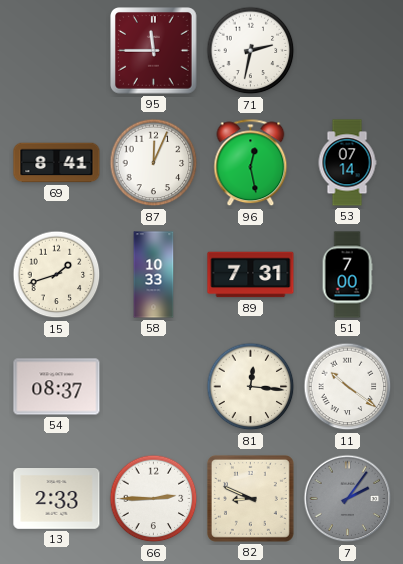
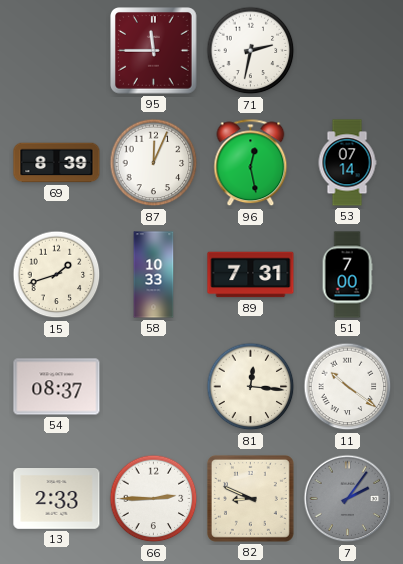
69: 8:41 -> 8:39 (57, 163)
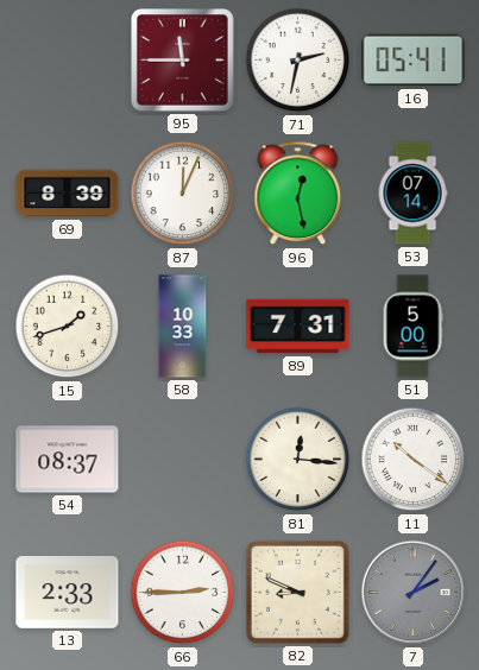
16: none -> 05:41 (414, 61)
51: 7:00 -> 5:00 (412, 327)
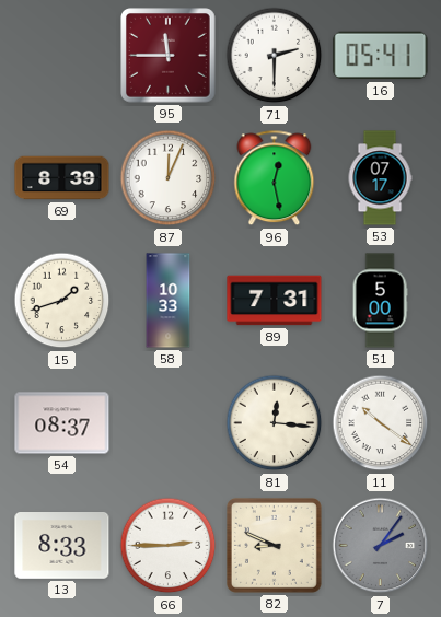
71: 2:32 -> 2:30 (275, 56)
53: 07:14 -> 07:17 (380, 178)
13: 2:33 -> 8:33 (62, 546)
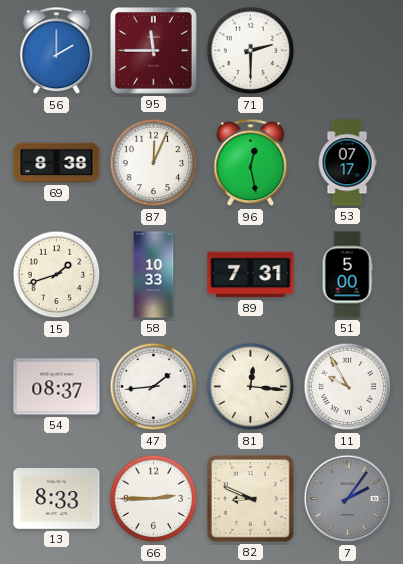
56: none -> 2:00 (57, 51)
16: 05:41 -> none (381, 56)
69: 8:39 -> 8:38 (57, 163)
47: none -> 1:44 (154, 387)
11: 10:21 -> 9:55 (348, 387)
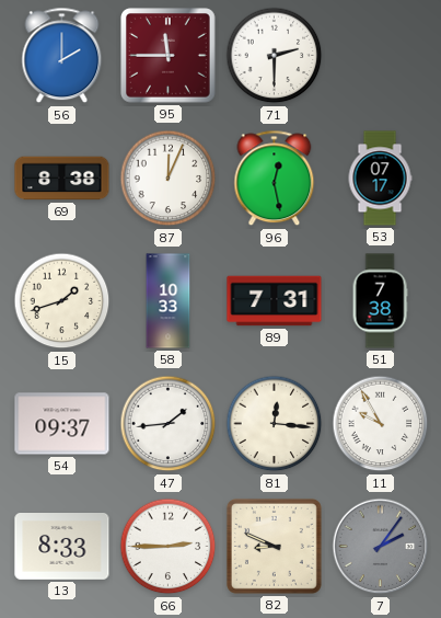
51: 5:00 -> 7:38 (380, 301)
54: 08:37 -> 09:37 (62, 424)
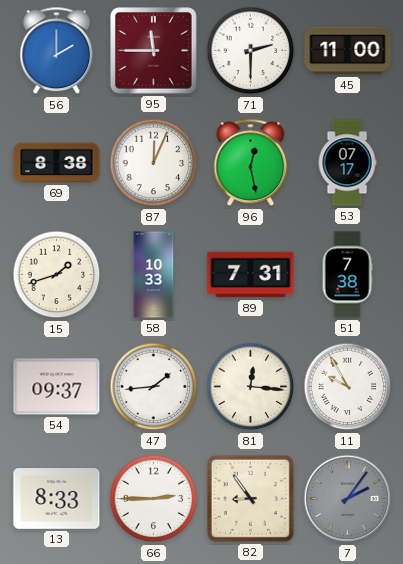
45: none -> 11:00 (348, 51)
82: 8:49 -> 8:54 (250, 498)
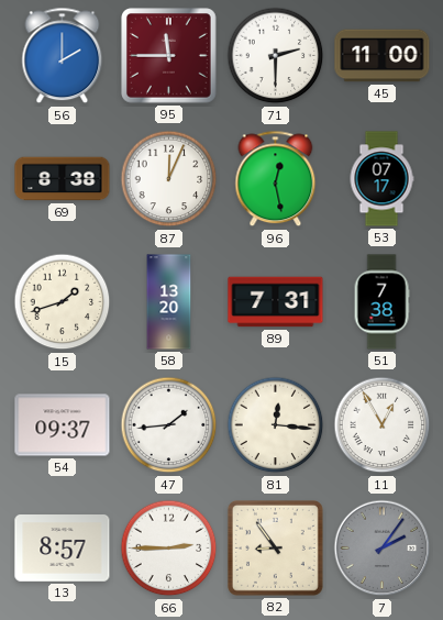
58: 10:33 -> 13:20 (169, 302)
11: 9:55 -> 12:55 (383, 425)
13: 8:33 -> 8:57 (63, 549)
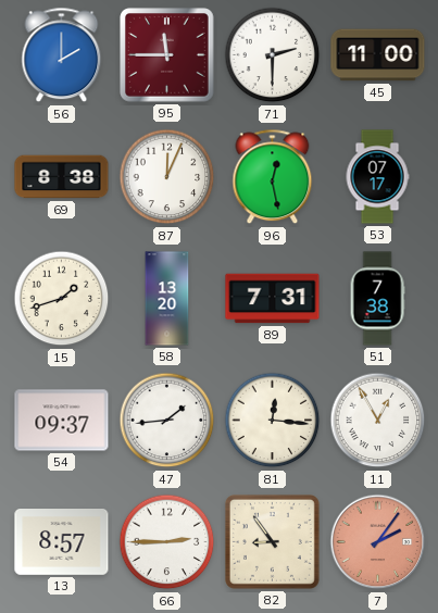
7 dial: grey -> salmon (378, 542)
